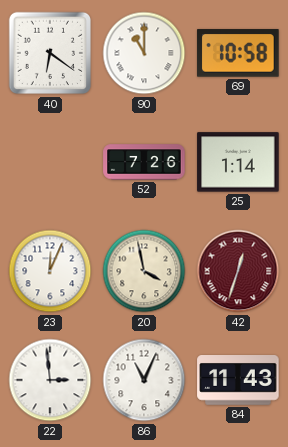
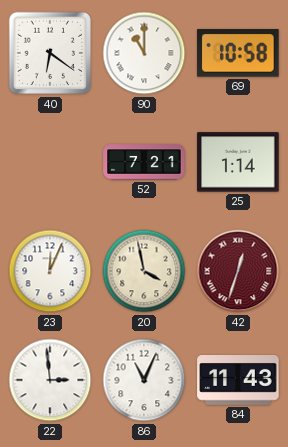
52: 7:26 -> 7:21 (144, 162)
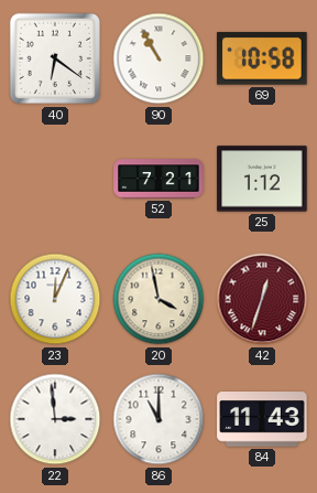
90: 11:00 -> 10:55 (158, 58)
25: 1:14 -> 1:12 (262, 179)
86: 11:04 -> 11:00 (158, 419)
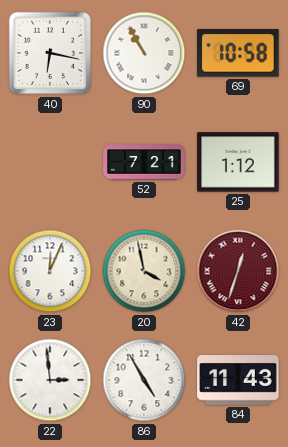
40: 6:21 -> 6:17 (50, 53)
86: 11:00 -> 4:55 (144, 380)
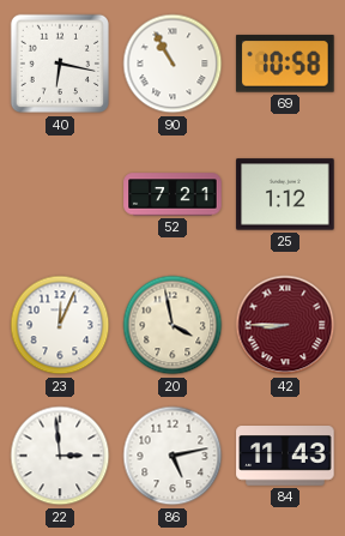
42: 12:33 -> 8:45 (285, 325)
86: 4:55 -> 5:13 (172, 456)
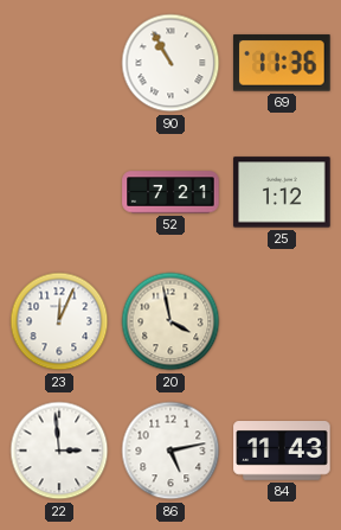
40: 6:17 -> none (60, 64)
69: 10:58 -> 11:36 (282, 63)
42: 8:45 -> none (285, 325)
